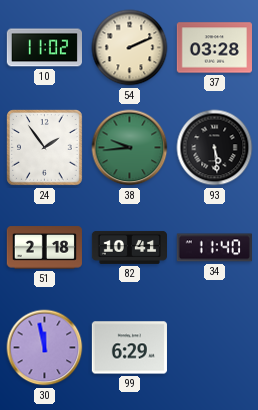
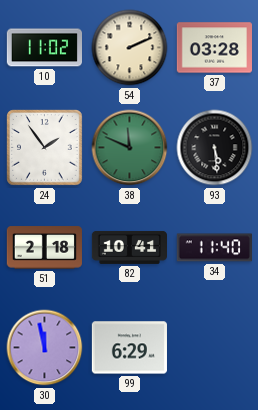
38: 9:44 -> 11:49 (130, 148)
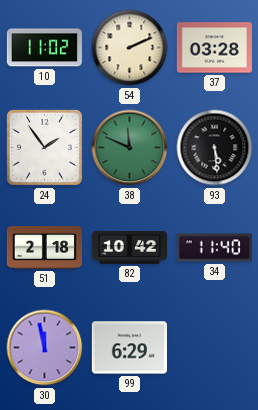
82: 10:41 -> 10:42 (129, 247)
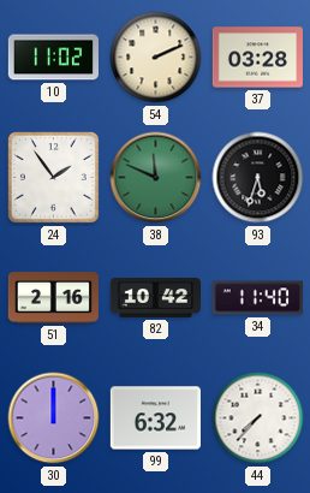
93: 5:29 -> 5:33 (258, 178)
51: 2:18 -> 2:16 (53, 298)
30: 11:58 -> 12:00 (54, 418)
99: 6:29 -> 6:32 (155, 418)
44: none -> 7:37 (258, 418)
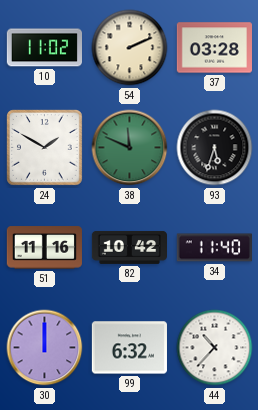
24: 1:54 -> 1:50 (45, 148)
51: 2:16 -> 11:16 (44, 248)
44: 7:37 -> 10:37 (215, 348)
